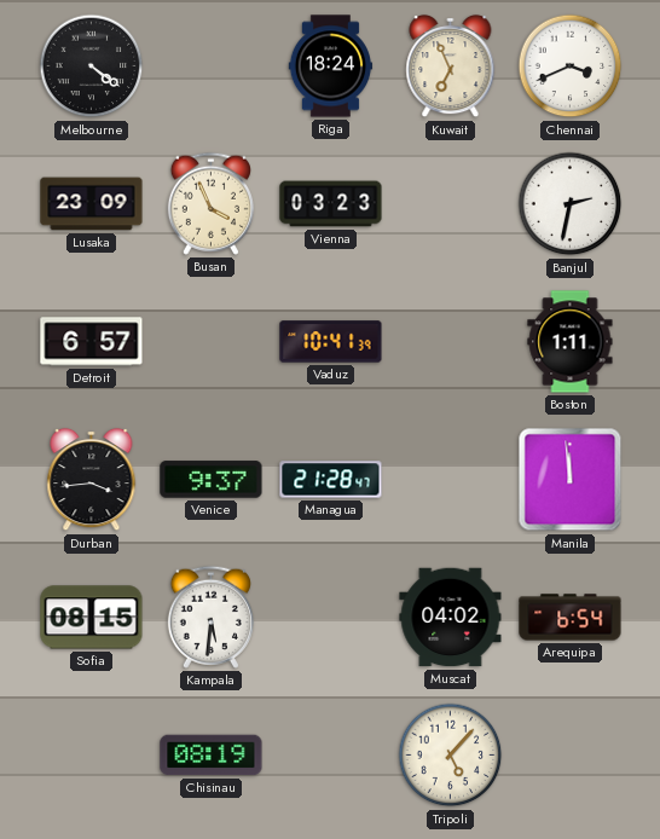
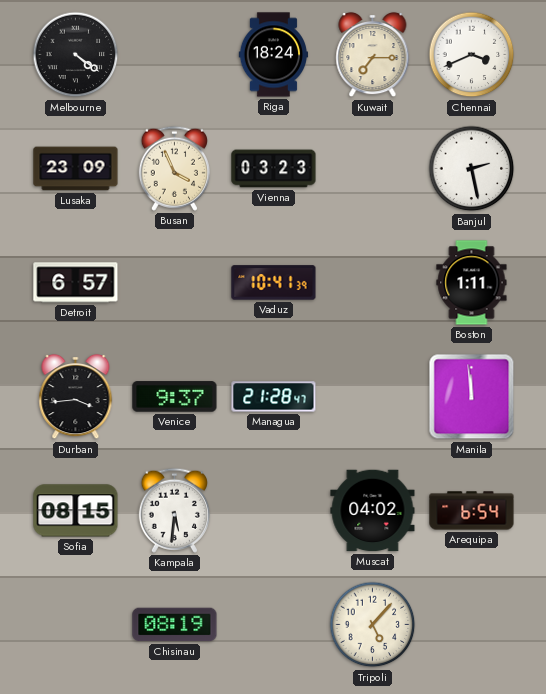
Kuwait: 6:56 -> 7:15 (373, 55)
Banjul: 2:32 -> 2:28 (472, 169)
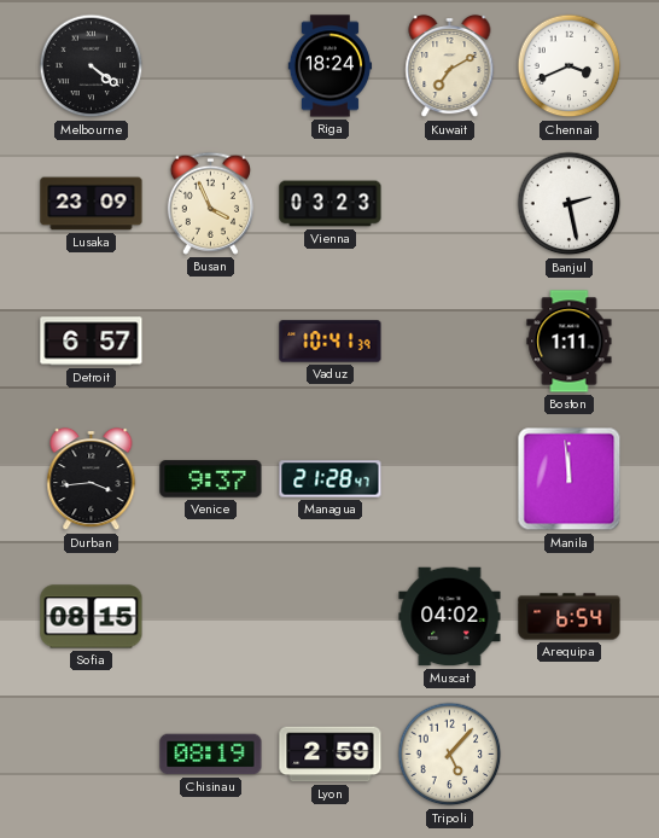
Kuwait: 7:15 -> 7:10 (450, 66)
Kampala: 5:31 -> none (174, 510)
Lyon: none -> 2:59 (331, 755)
